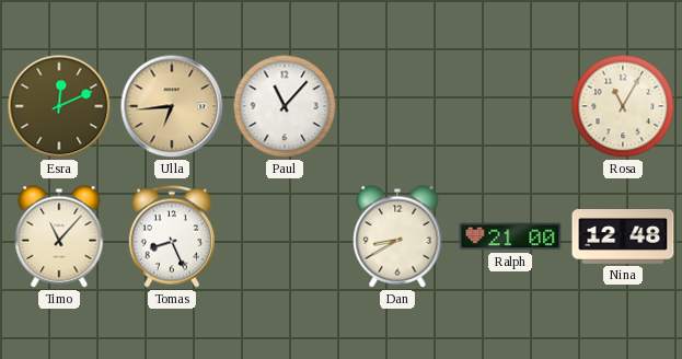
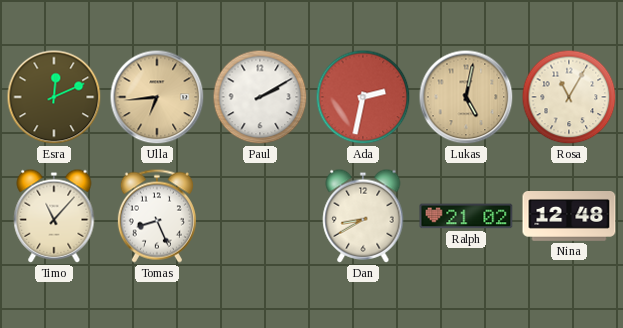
Paul: 11:07 -> 2:10 (260, 97)
Ada: none -> 2:32 (363, 97)
Lukas: none -> 5:02 (466, 97)
Ralph: 21:00 -> 21:02 (466, 216)
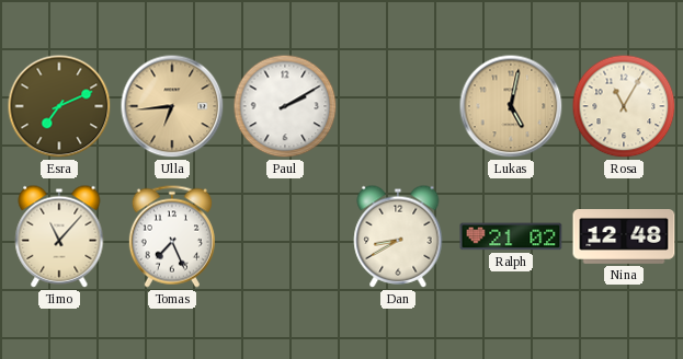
Esra: 12:11 -> 7:11 (59, 106)
Ada: 2:32 -> none (363, 97)
Tomas: 8:26 -> 7:26 (172, 236)
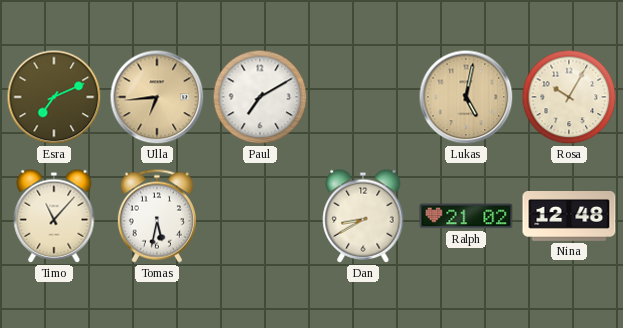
Paul: 2:10 -> 7:10 (260, 97)
Rosa: 11:05 -> 10:05 (569, 97)
Tomas: 7:26 -> 5:32 (157, 216)
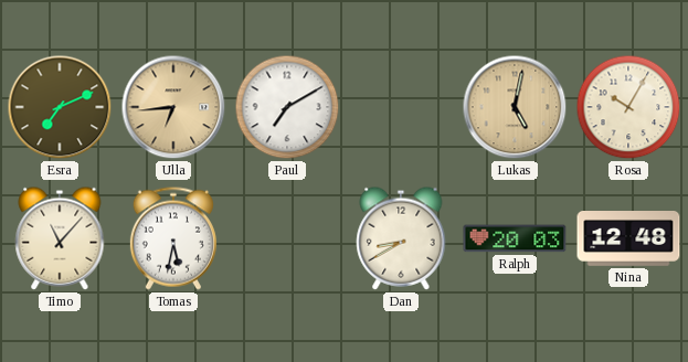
Ralph: 21:02 -> 20:03 (515, 238)
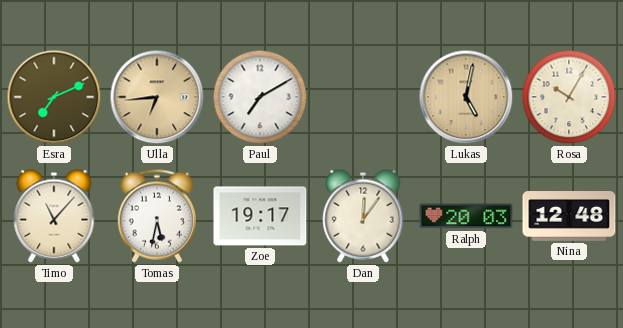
Zoe: none -> 19:17 (260, 216)
Dan: 8:40 -> 12:06 (363, 216)
